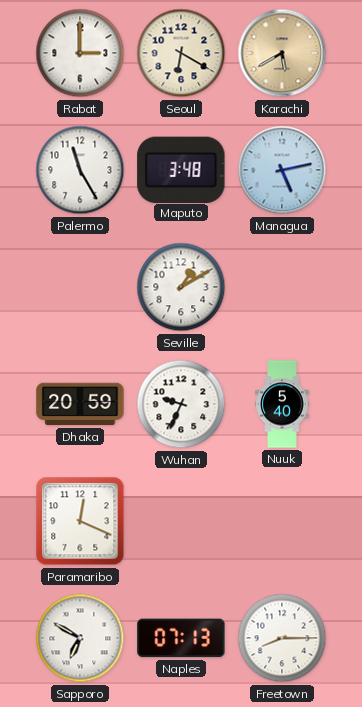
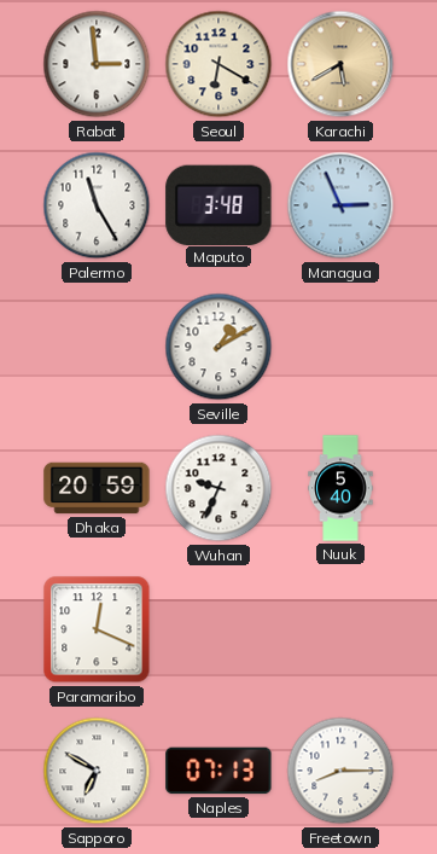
Rabat: 3:00 -> 2:59 (97, 64)
Managua: 5:13 -> 2:56 (340, 205)
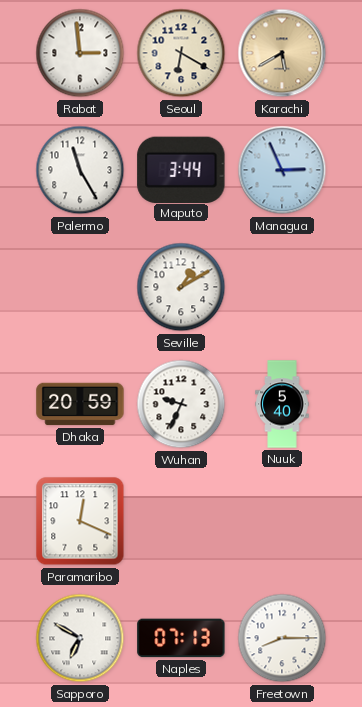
Maputo: 3:48 -> 3:44 (181, 169)
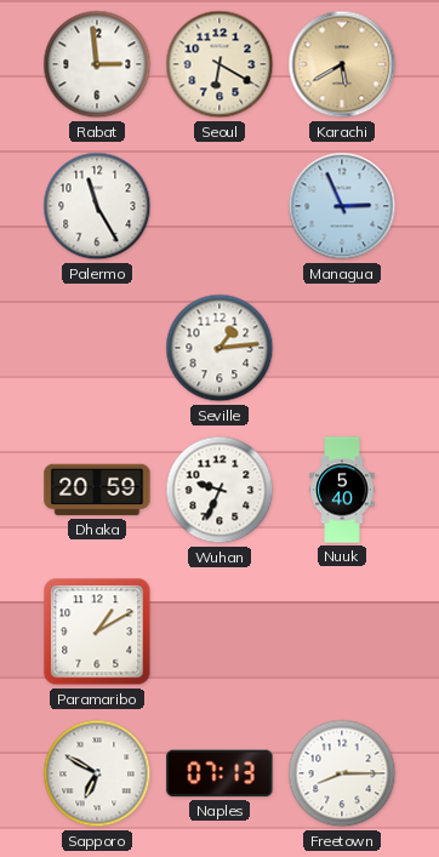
Maputo: 3:44 -> none (181, 169)
Seville: 1:10 -> 1:14 (219, 348)
Paramaribo: 12:19 -> 1:10 (97, 632)
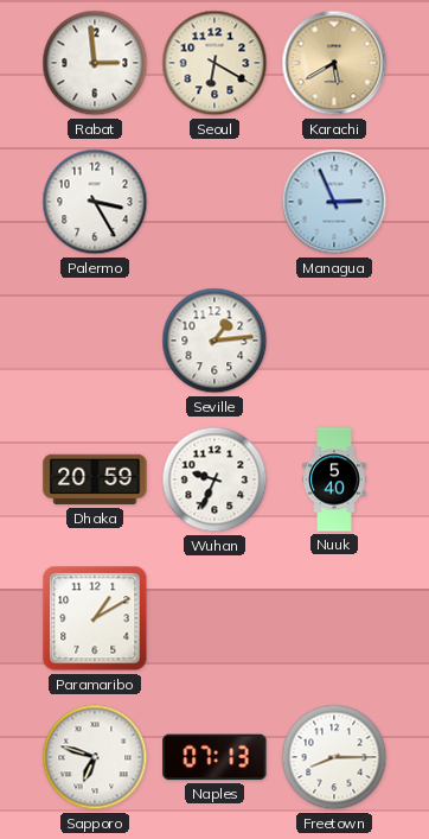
Palermo: 11:25 -> 3:25 (95, 202)
Sapporo: 6:50 -> 6:48 (95, 757)
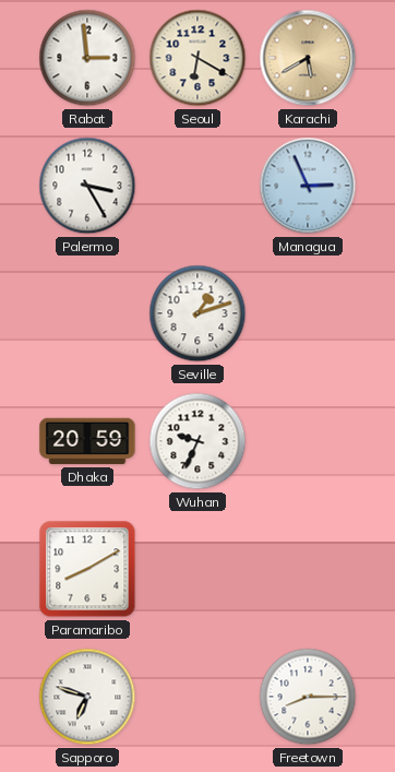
Seville: 1:14 -> 1:12 (197, 313)
Nuuk: 5:40 -> none (334, 479)
Paramaribo: 1:10 -> 8:10 (87, 569)
Naples: 07:13 -> none (214, 757)
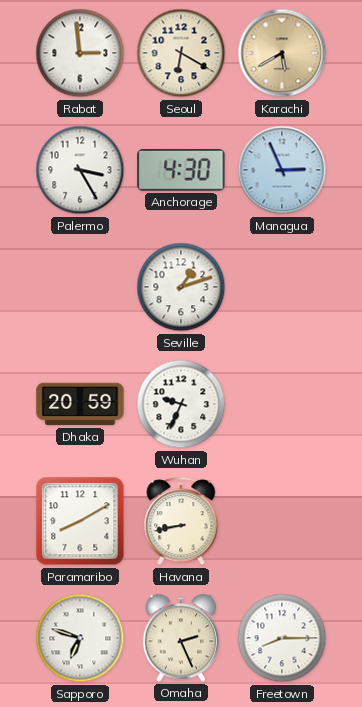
Anchorage: none -> 4:30 (181, 171)
Havana: none -> 8:43 (181, 522)
Omaha: none -> 2:26 (181, 638)
